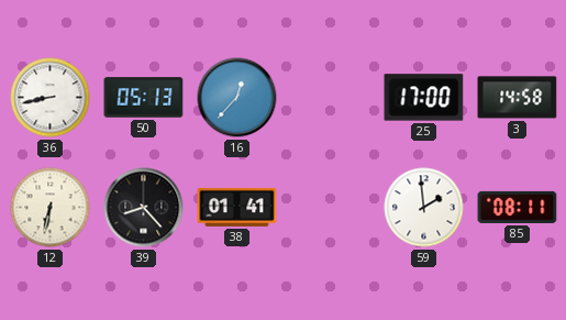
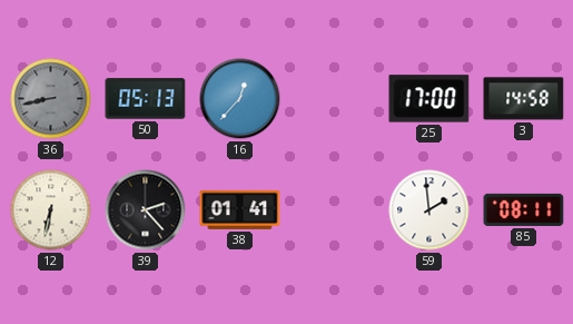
36 dial: white -> grey (51, 99)
39: 8:23 -> 2:23 (146, 210)
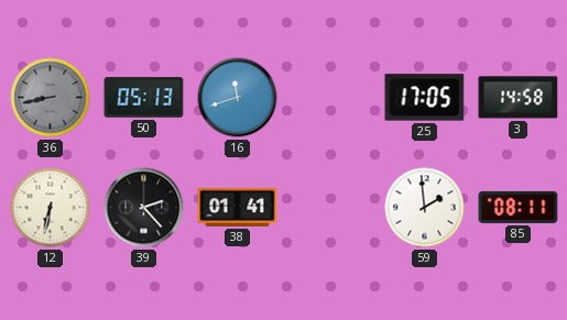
16: 12:37 -> 11:42 (238, 98)
25: 17:00 -> 17:05 (425, 98)
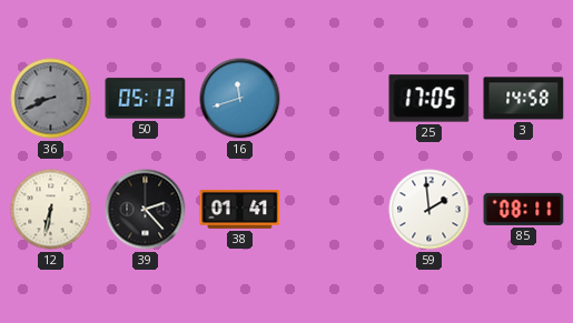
36: 8:43 -> 8:41 (51, 99)
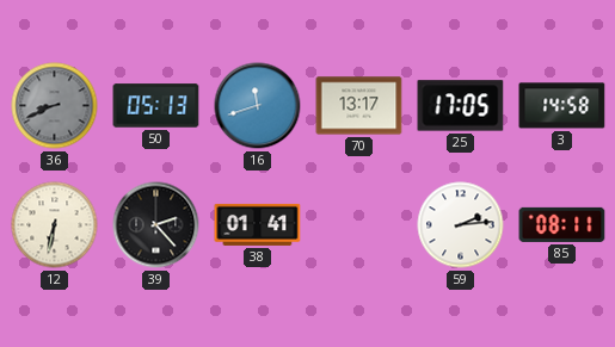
70: none -> 13:17 (359, 106)
59: 1:59 -> 2:14 (461, 225)
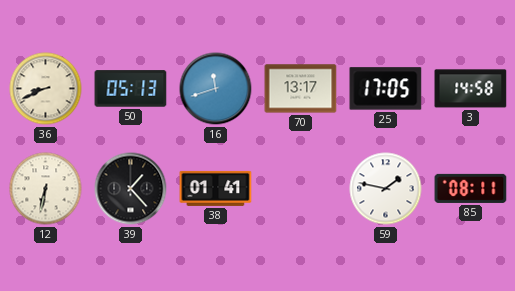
36 dial: grey -> cream (46, 89)
39: 2:23 -> 1:23 (131, 189)
59: 2:14 -> 1:47 (386, 189)
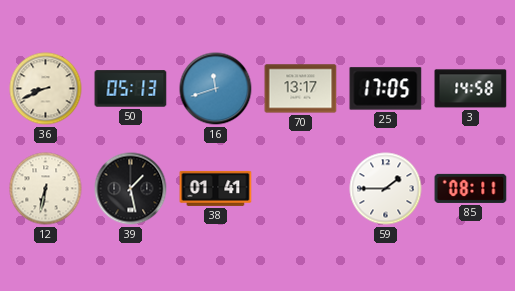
39: 1:23 -> 1:28 (131, 189)
59: 1:47 -> 1:45 (386, 189)
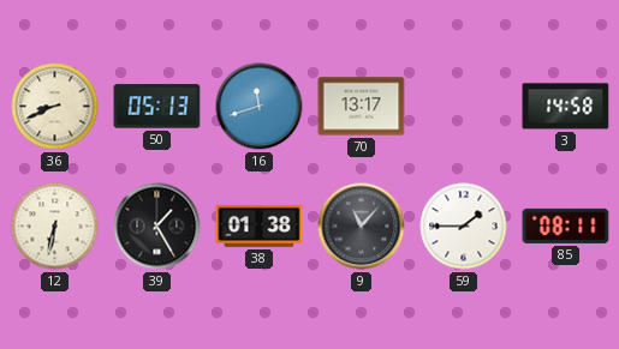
25: 17:05 -> none (386, 89)
39: 1:28 -> 1:25 (157, 227)
38: 01:41 -> 01:38 (260, 225)
9: none -> 11:07 (362, 227)
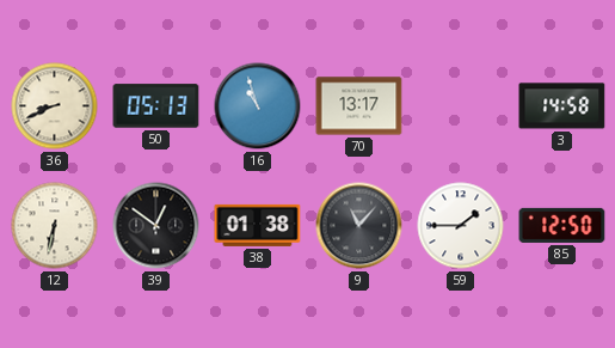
16: 11:42 -> 10:57 (258, 106)
39: 1:25 -> 12:51 (156, 226)
85: 08:11 -> 12:50 (562, 225)
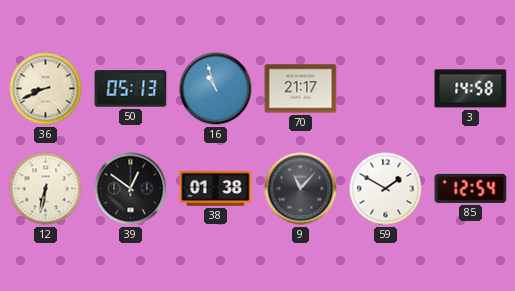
70: 13:17 -> 21:17 (301, 89)
59: 1:45 -> 1:50 (386, 189)
85: 12:50 -> 12:54 (471, 188)
